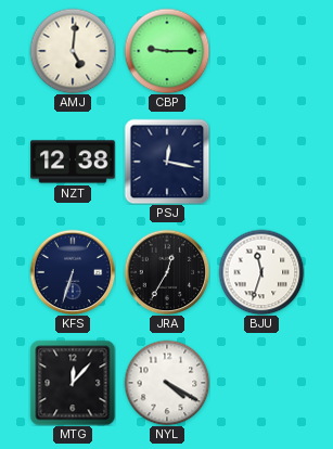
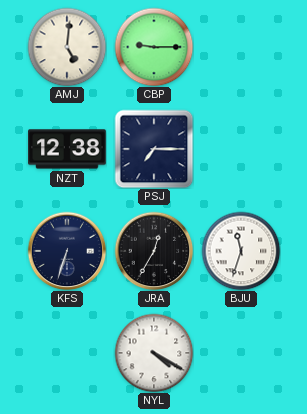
PSJ: 12:17 -> 7:15 (154, 149)
MTG: 12:07 -> none (73, 383)
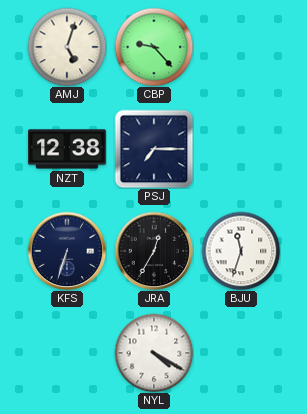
AMJ: 5:01 -> 5:03 (67, 47)
CBP: 9:15 -> 9:23 (154, 47)
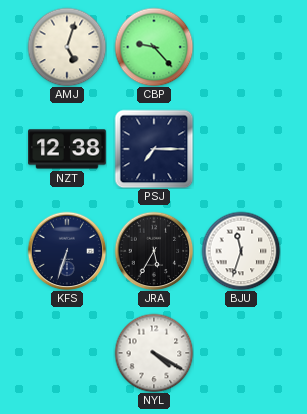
JRA: 12:35 -> 5:35 (154, 251)
